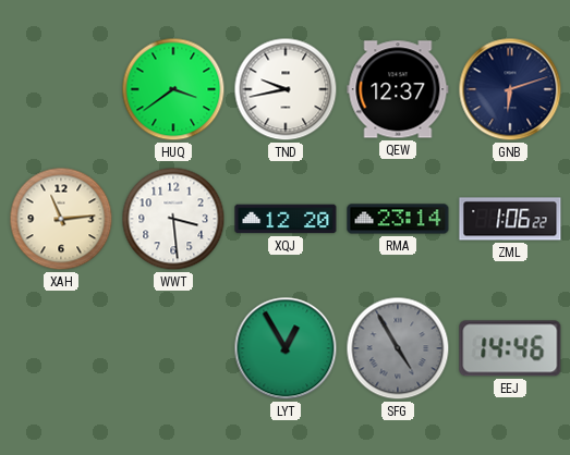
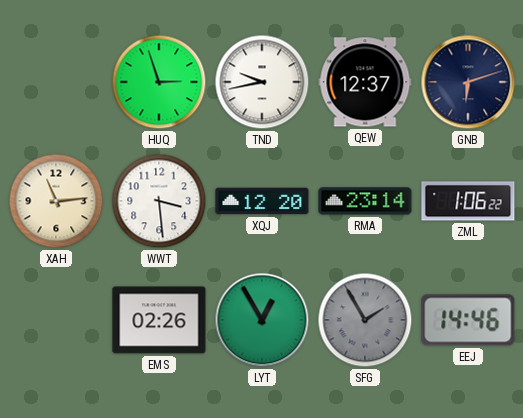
HUQ: 3:39 -> 2:57 (159, 82)
EMS: none -> 02:26 (159, 320)
SFG: 4:55 -> 1:55 (365, 320)
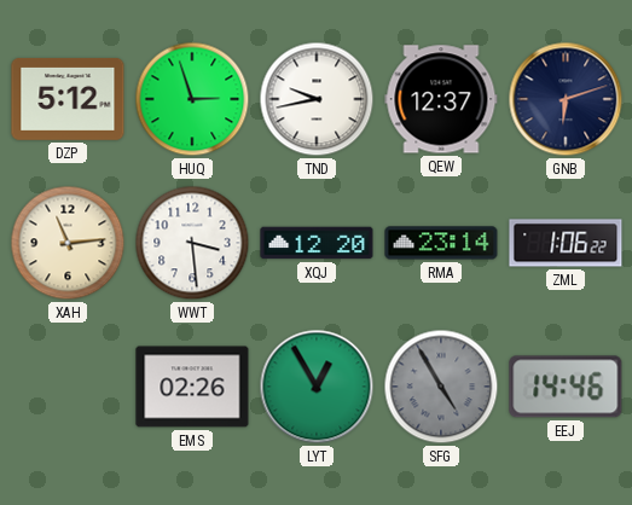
DZP: none -> 5:12 (68, 99)
SFG: 1:55 -> 4:55 (441, 387)
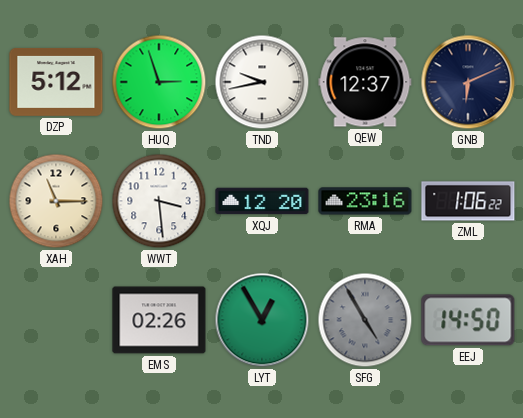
GNB: 6:12 -> 6:11 (468, 82)
XAH: 11:14 -> 11:15 (56, 201)
RMA: 23:14 -> 23:16 (365, 201)
EEJ: 14:46 -> 14:50 (468, 320)
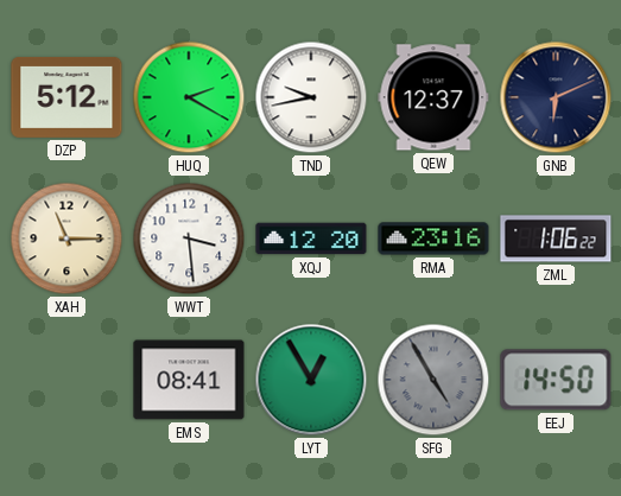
HUQ: 2:57 -> 2:20 (189, 97)
EMS: 02:26 -> 08:41 (189, 380)
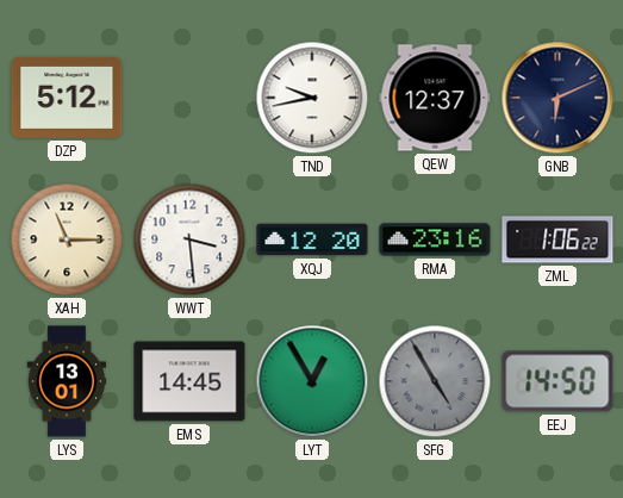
HUQ: 2:20 -> none (189, 97)
LYS: none -> 13:01 (67, 381)
EMS: 08:41 -> 14:45 (189, 381)
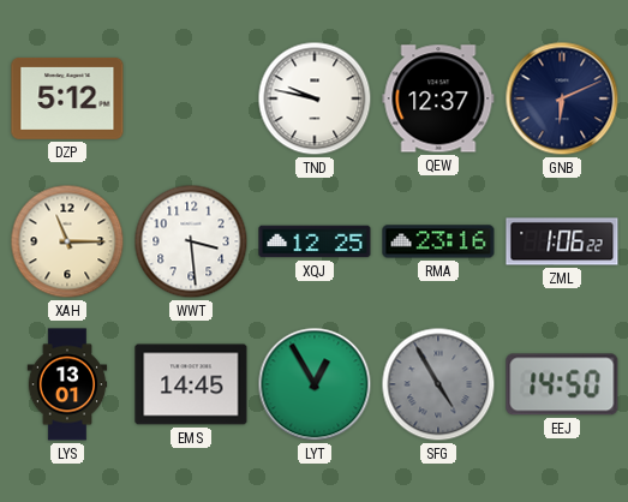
TND: 9:43 -> 9:47 (315, 98)
XQJ: 12:20 -> 12:25 (315, 241)
